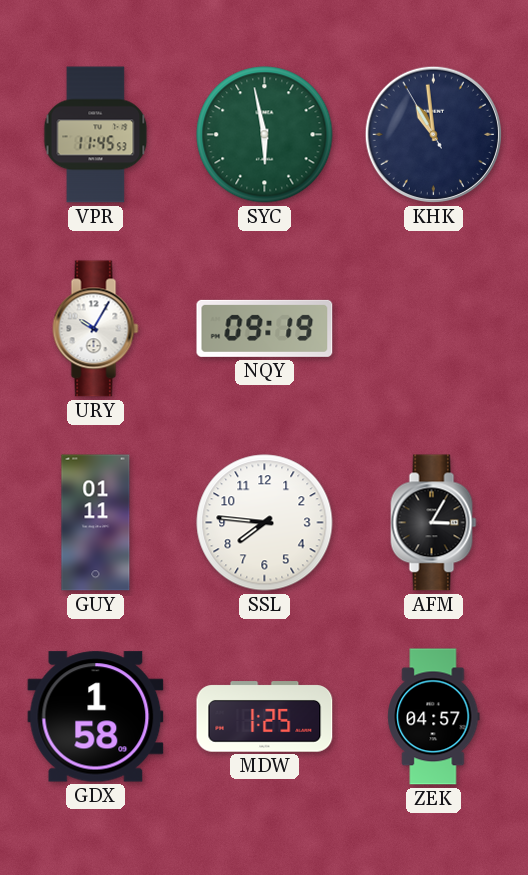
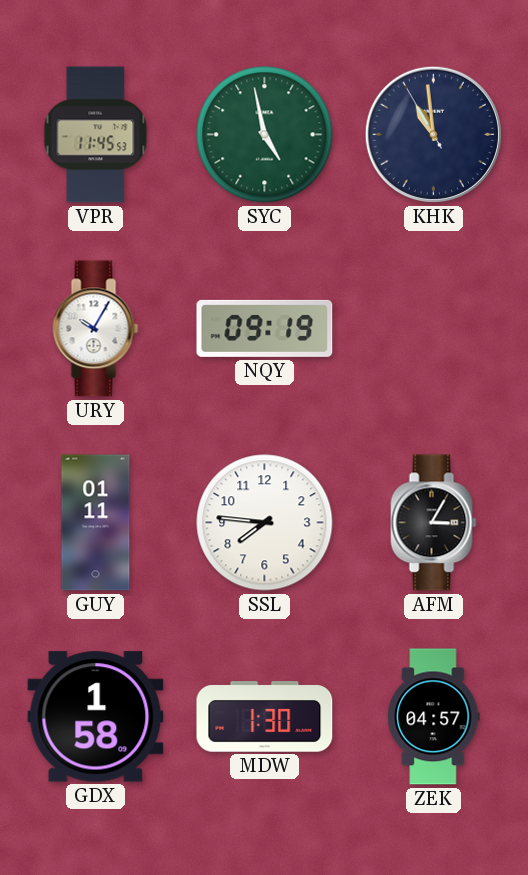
SYC: 5:58 -> 4:58 (265, 135)
MDW: 1:25 -> 1:30 (265, 717)
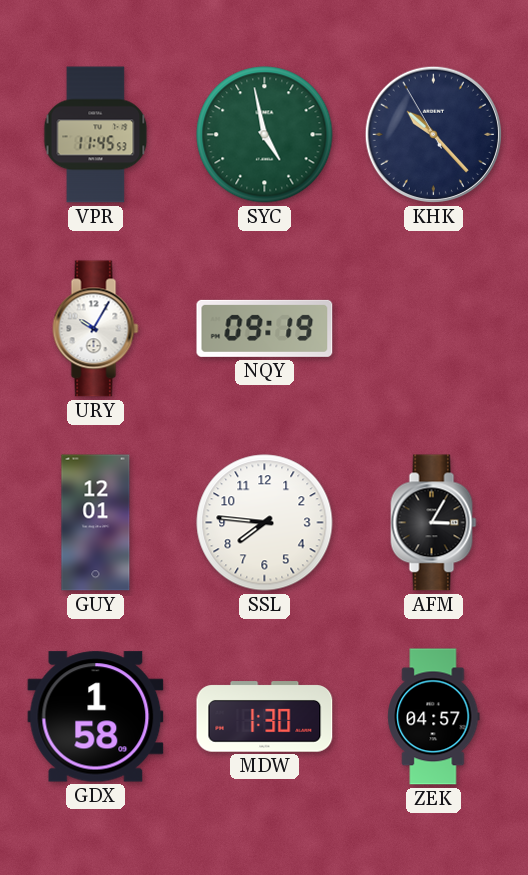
KHK: 10:58 -> 10:22 (433, 134)
GUY: 01:11 -> 12:01 (96, 523)
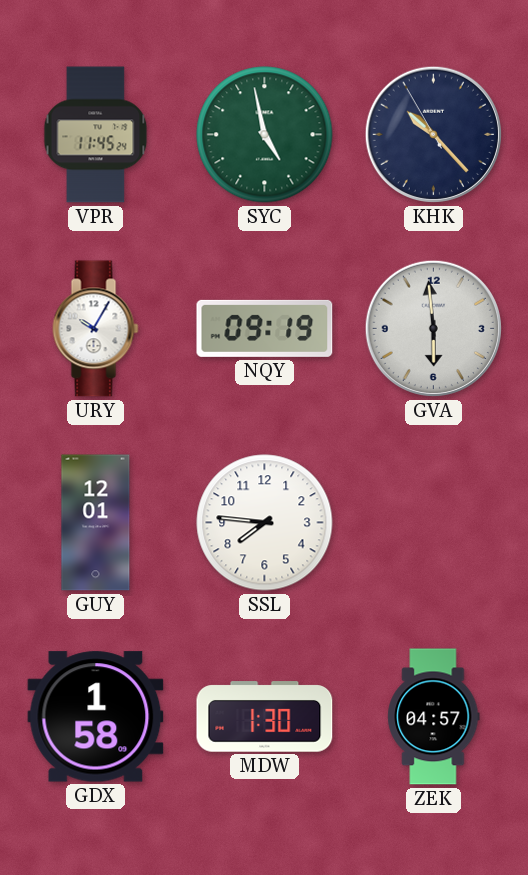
VPR: 11:45:53 -> 11:45:24 (96, 135)
GVA: none -> 5:59 (433, 328)
AFM: 3:05 -> none (434, 523)
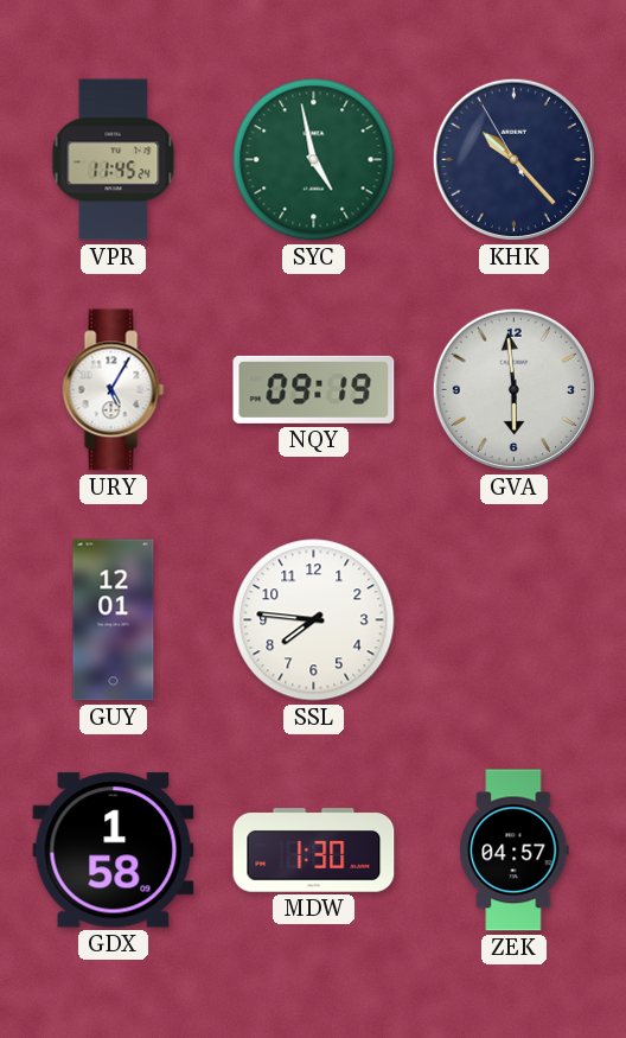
URY: 10:05 -> 5:05 (114, 390)
